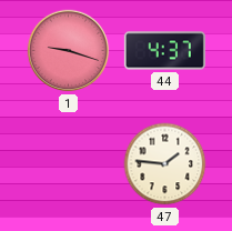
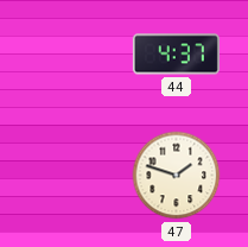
1: 9:18 -> none (69, 51)
47: 1:46 -> 1:48 (177, 176)
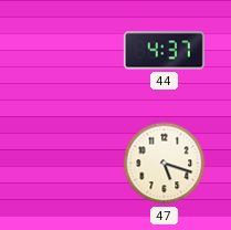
47: 1:48 -> 5:18 (165, 164)
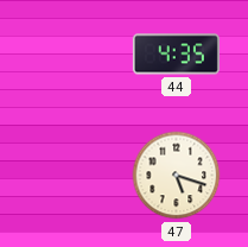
44: 4:37 -> 4:35 (176, 55)
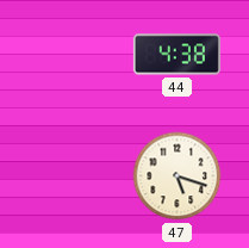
44: 4:35 -> 4:38 (176, 55)
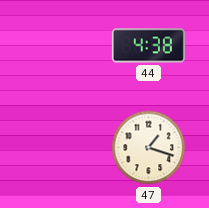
47: 5:18 -> 1:18 (149, 148)
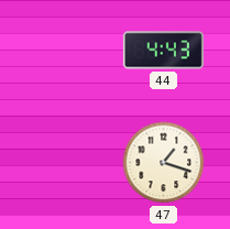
44: 4:38 -> 4:43 (163, 51)
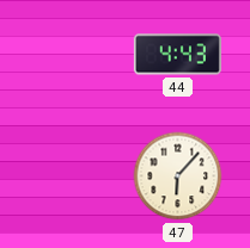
47: 1:18 -> 6:07 (178, 176)
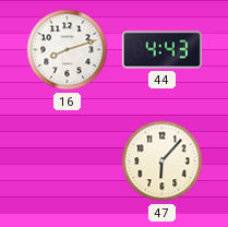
16: none -> 8:12 (68, 50)
